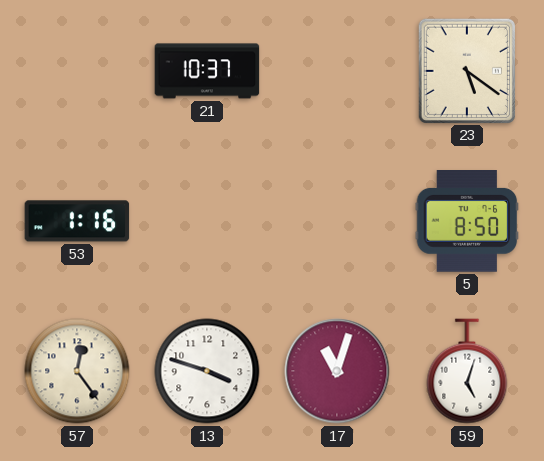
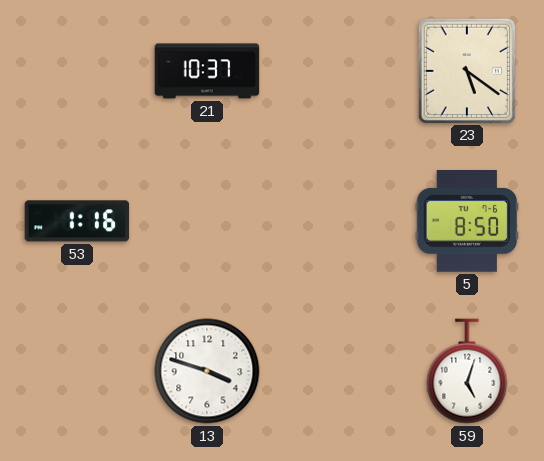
57: 12:24 -> none (77, 371)
17: 11:03 -> none (337, 371)
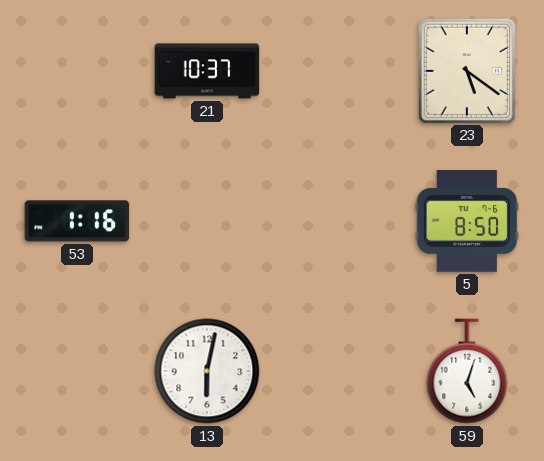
13: 3:48 -> 6:02 (207, 371)
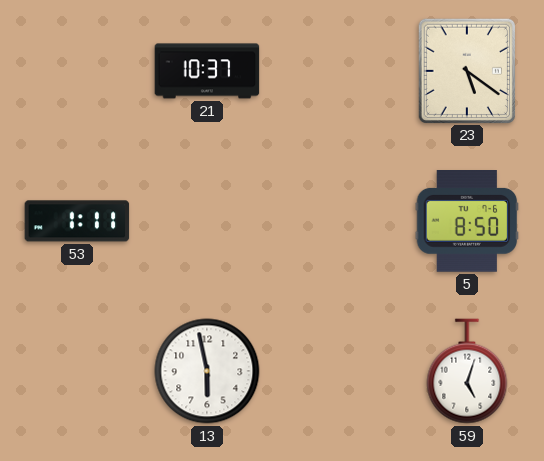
53: 1:16 -> 1:11 (77, 221)
13: 6:02 -> 5:58 (207, 371)
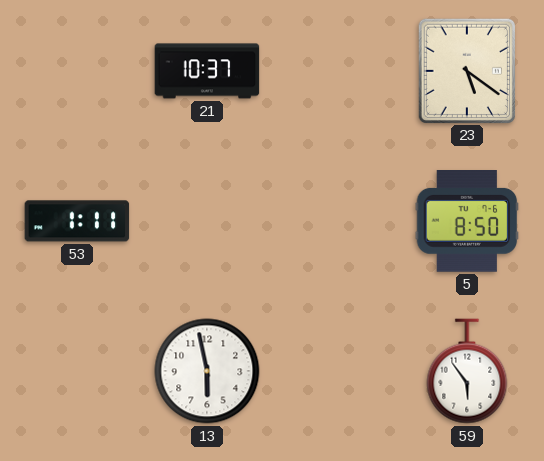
59: 5:03 -> 5:54 (467, 371)
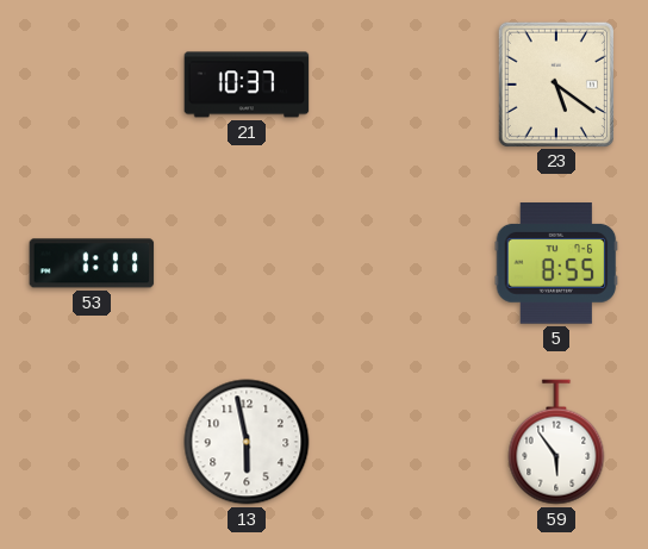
5: 8:50 -> 8:55 (556, 264)
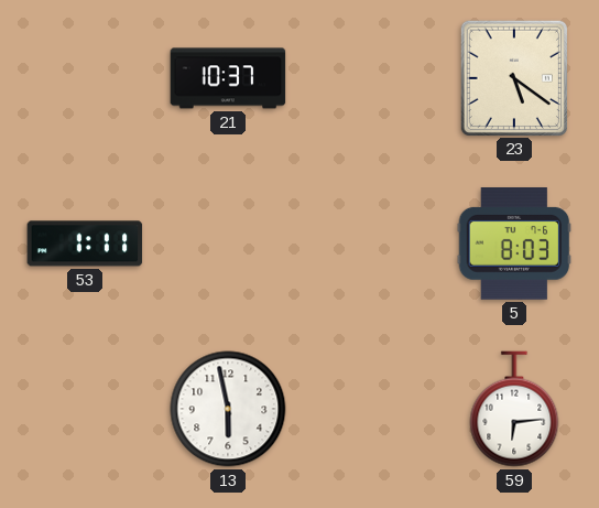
5: 8:55 -> 8:03 (514, 245)
59: 5:54 -> 6:14 (514, 409)
